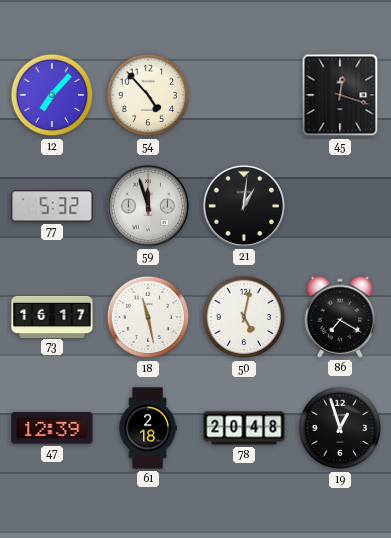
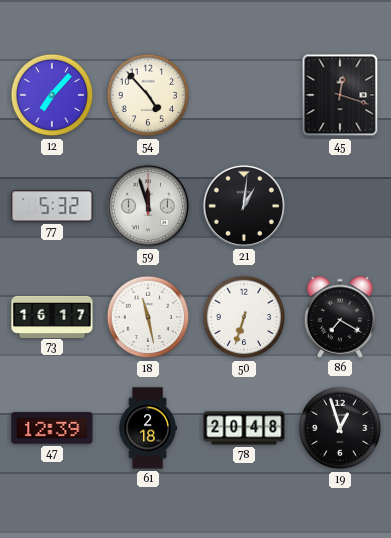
50: 5:02 -> 6:33 (244, 317)
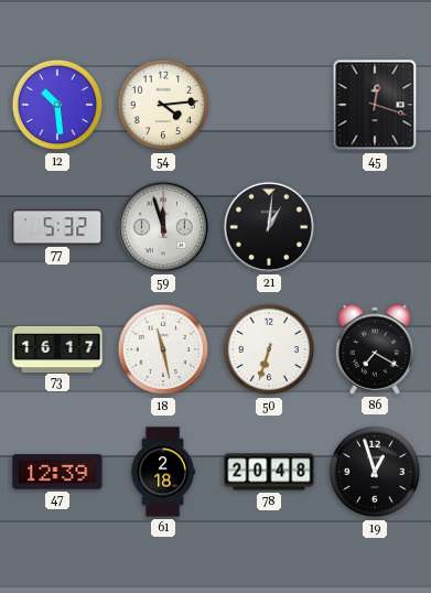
12: 7:07 -> 10:29 (57, 105)
54: 4:53 -> 4:14 (163, 105)
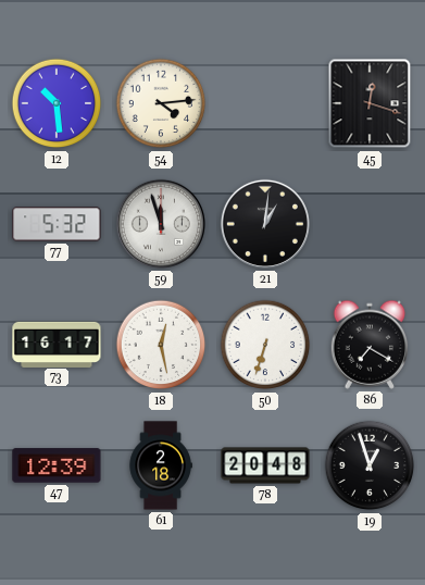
18: 11:28 -> 12:28 (161, 345)
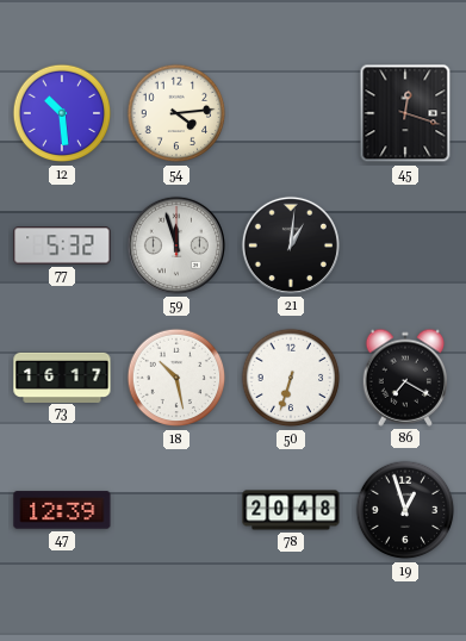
18: 12:28 -> 10:28 (176, 378)
61: 2:18 -> none (161, 465)
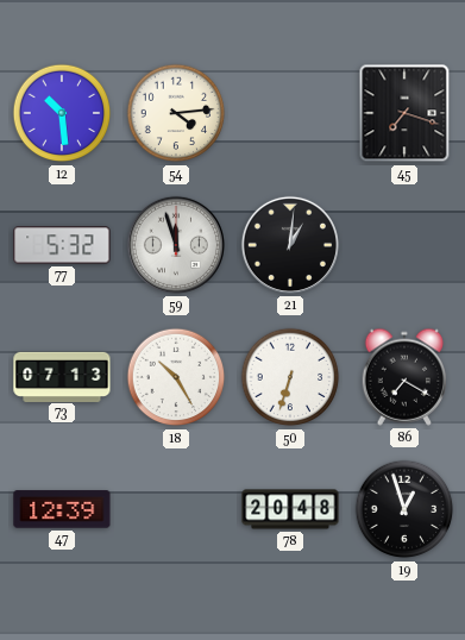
45: 12:18 -> 7:18 (404, 113)
73: 16:17 -> 07:13 (62, 376)
18: 10:28 -> 10:25 (176, 377)
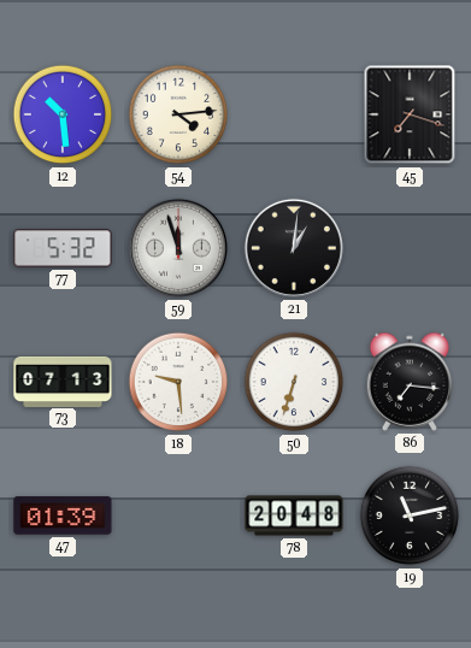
18: 10:25 -> 9:29 (178, 382)
86: 7:20 -> 7:16 (410, 382)
47: 12:39 -> 01:39 (63, 516)
19: 12:57 -> 11:13 (410, 516)
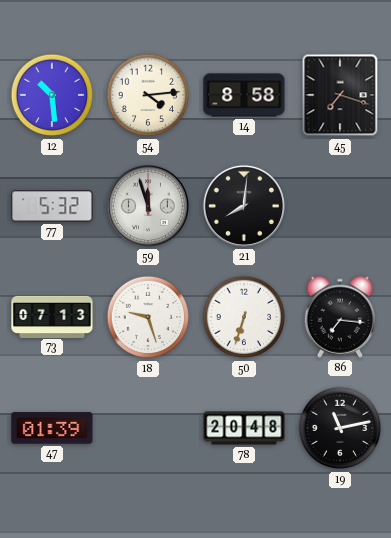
14: none -> 8:58 (244, 95)
21: 1:01 -> 8:01 (244, 206)
18: 9:29 -> 9:27 (148, 317)
